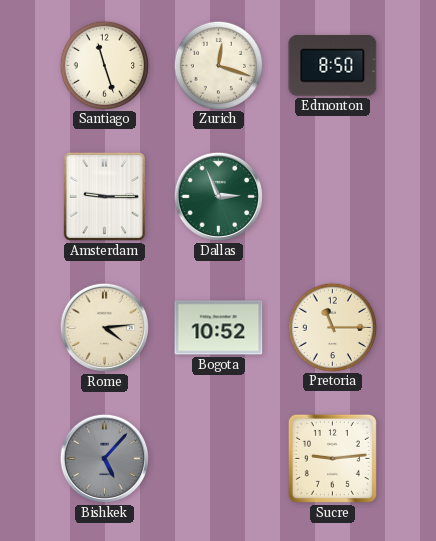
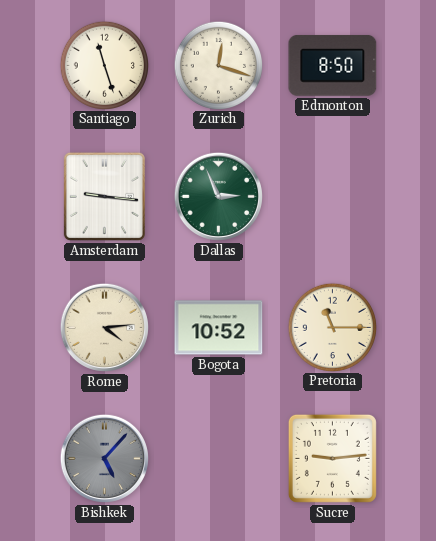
Amsterdam: 9:15 -> 9:16 (104, 196)
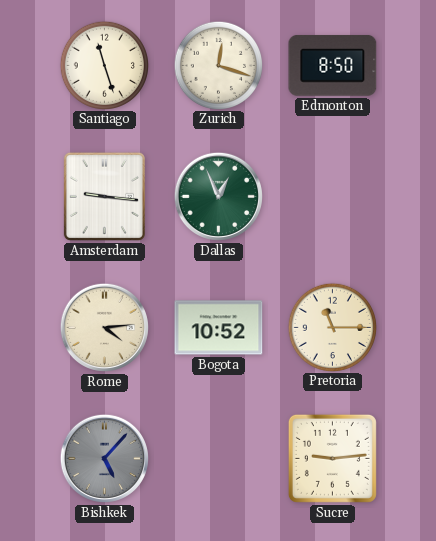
Dallas: 2:56 -> 12:56 (218, 196)
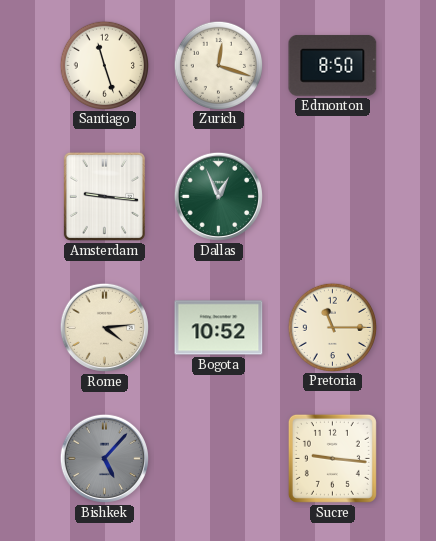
Sucre: 9:14 -> 9:16 (332, 458)
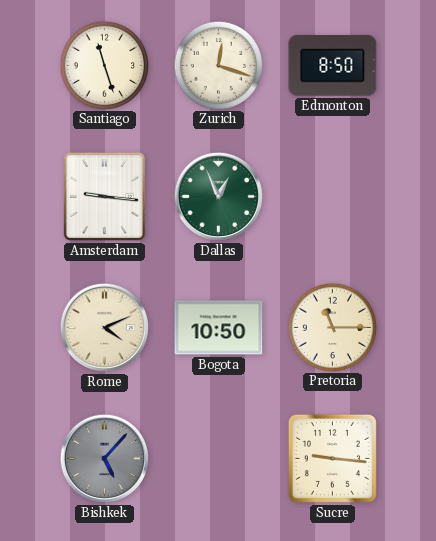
Rome: 4:14 -> 4:11 (104, 327)
Bogota: 10:52 -> 10:50 (219, 328)
